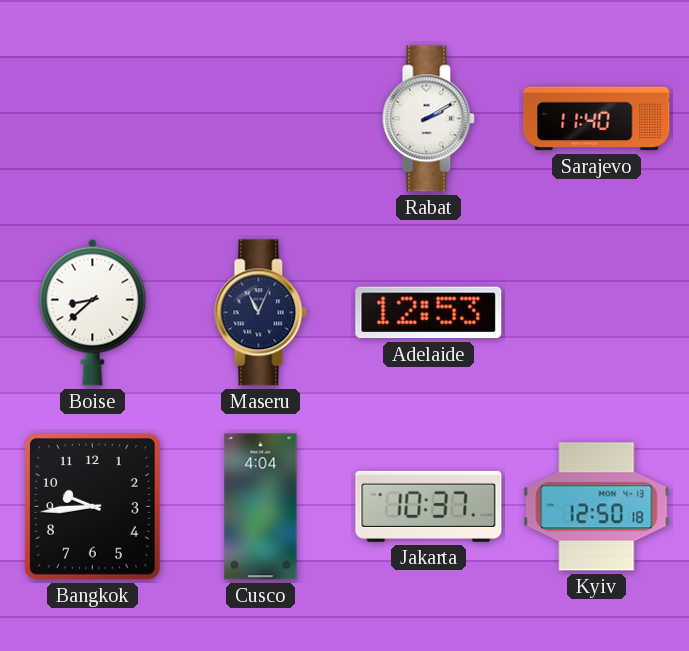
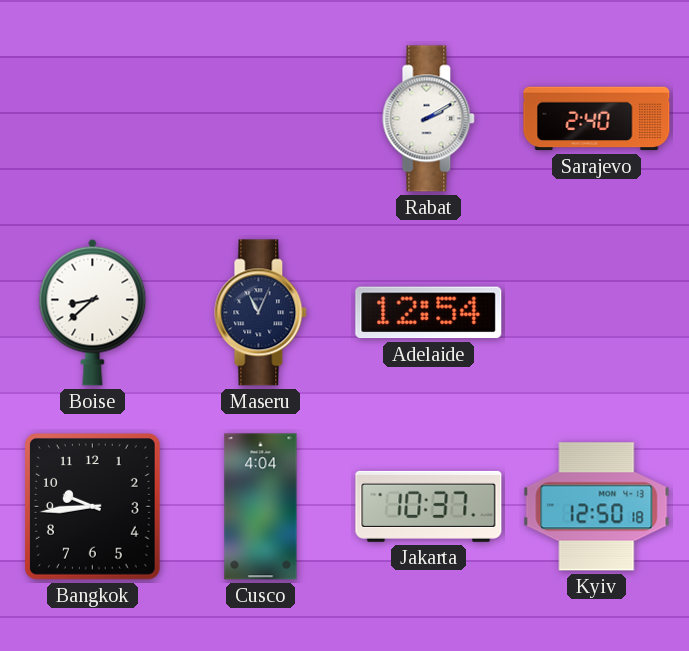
Sarajevo: 11:40 -> 2:40 (597, 119)
Adelaide: 12:53 -> 12:54 (429, 313)
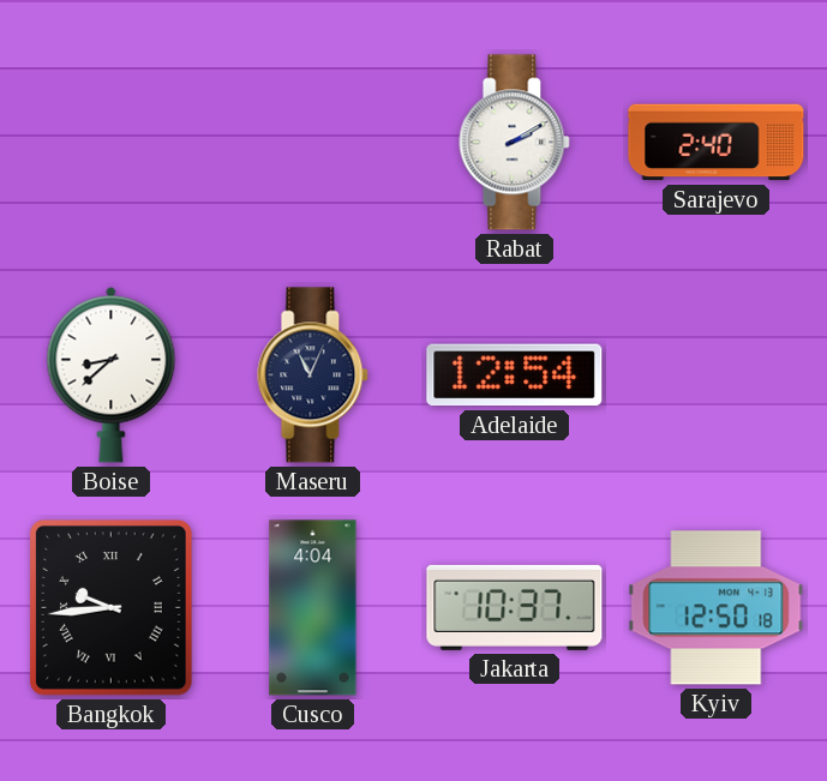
Bangkok numerals: Arabic -> Roman (112, 608)
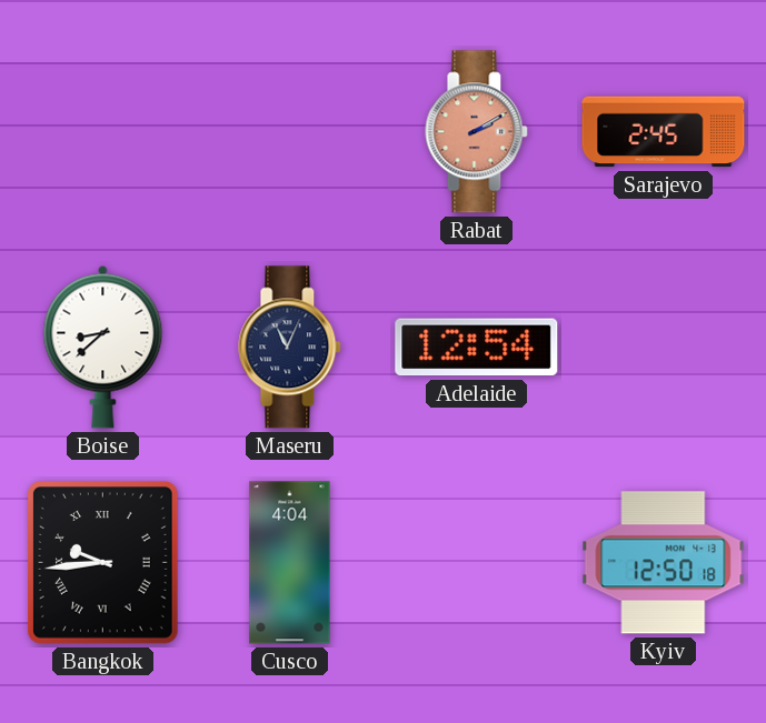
Rabat dial: white -> salmon (477, 132)
Sarajevo: 2:40 -> 2:45 (664, 132)
Jakarta: 10:37 -> none (515, 607)
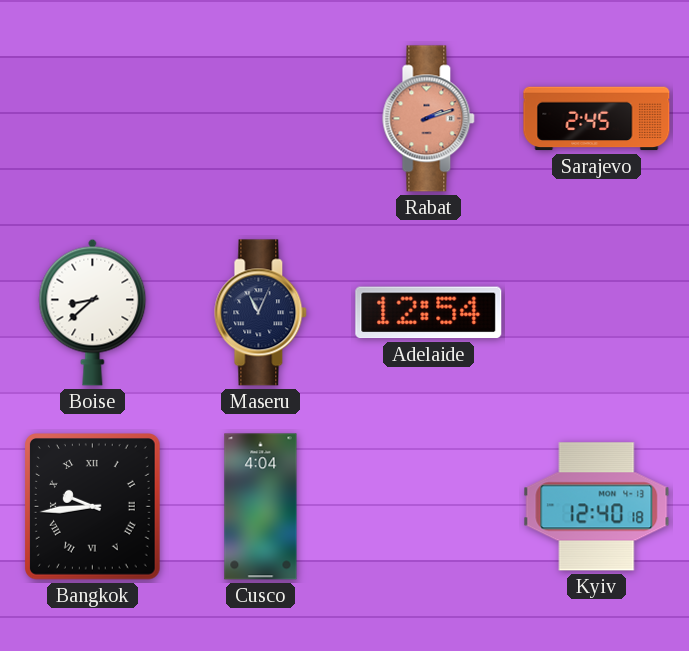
Rabat: 2:10 -> 2:12 (429, 119)
Kyiv: 12:50 -> 12:40 (597, 507)
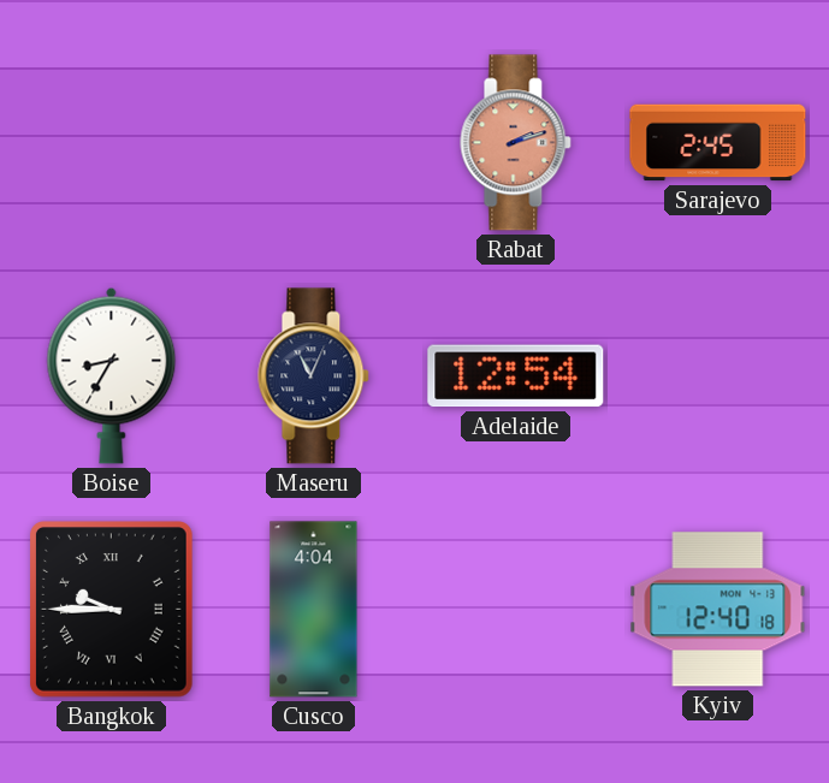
Boise: 8:38 -> 8:35 (112, 375)
Bangkok: 9:44 -> 9:45 (112, 610)
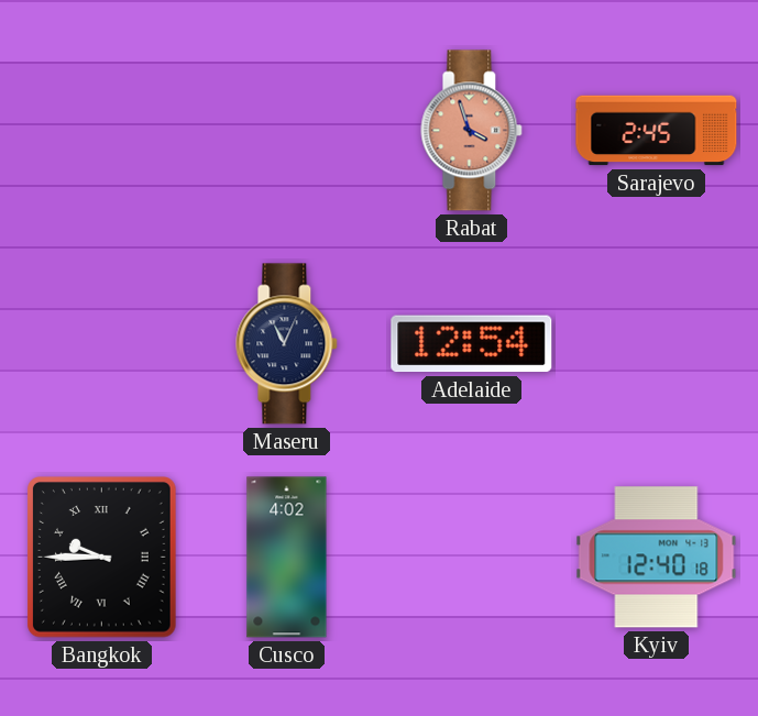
Rabat: 2:12 -> 3:57 (472, 131)
Boise: 8:35 -> none (112, 375)
Cusco: 4:04 -> 4:02 (287, 558)
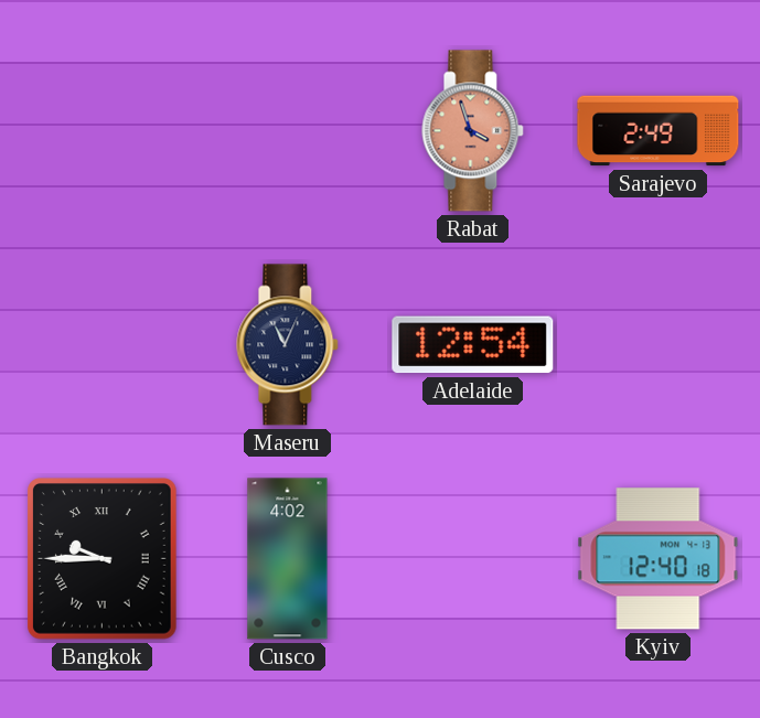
Sarajevo: 2:45 -> 2:49 (659, 131)
